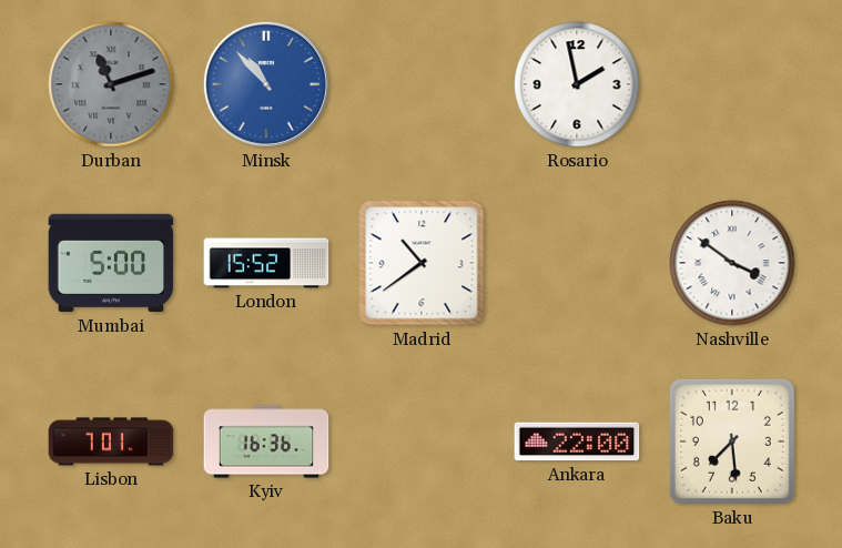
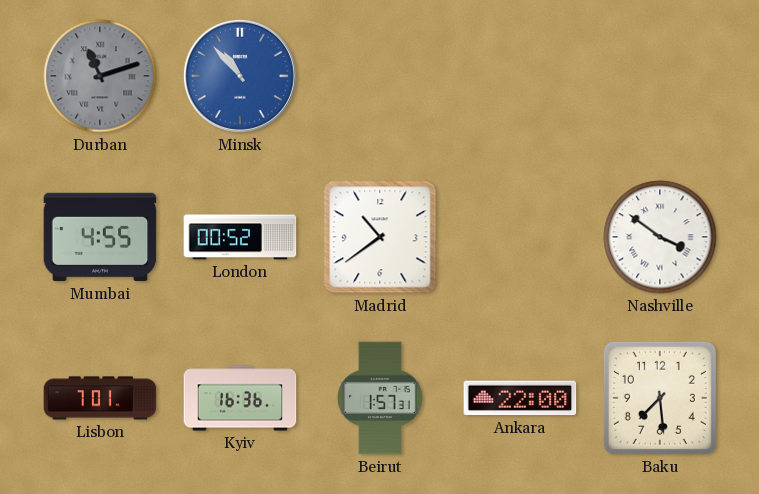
Rosario: 1:58 -> none (577, 84)
Mumbai: 5:00 -> 4:55 (100, 237)
London: 15:52 -> 00:52 (240, 237)
Beirut: none -> 1:57 (380, 398)
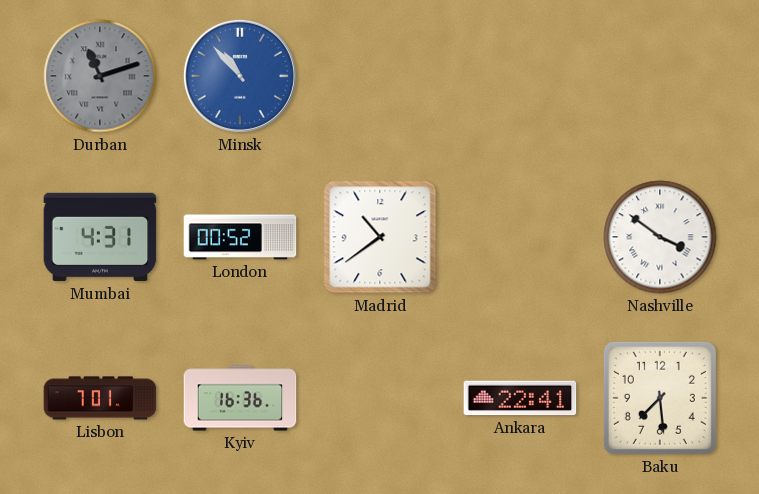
Mumbai: 4:55 -> 4:31 (100, 237)
Beirut: 1:57 -> none (380, 398)
Ankara: 22:00 -> 22:41 (520, 398)
